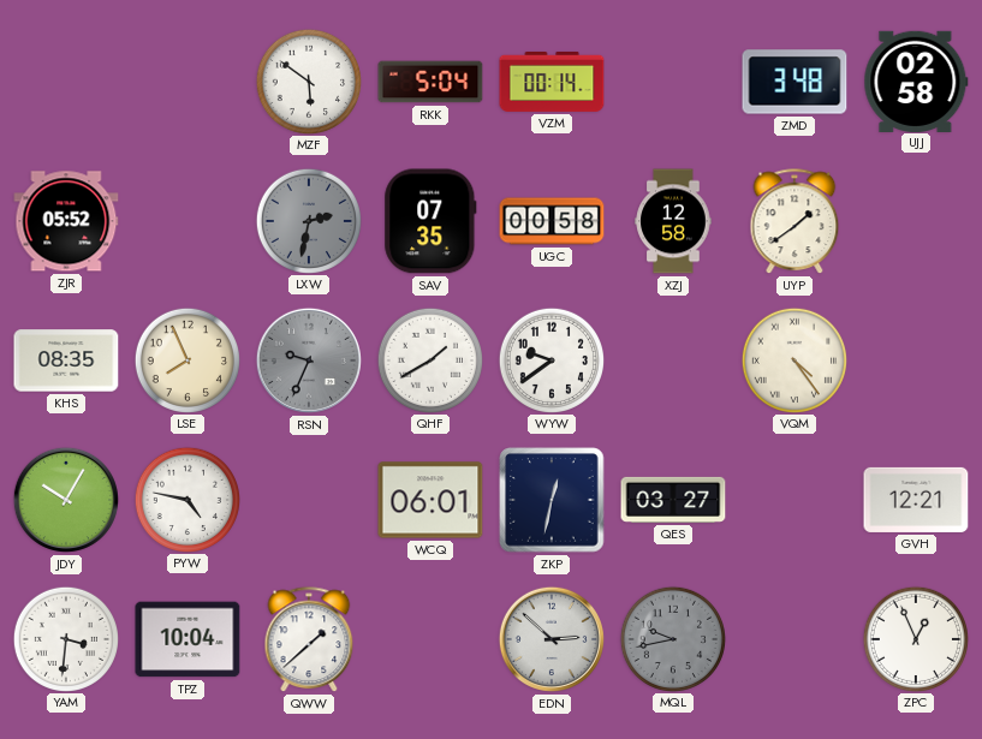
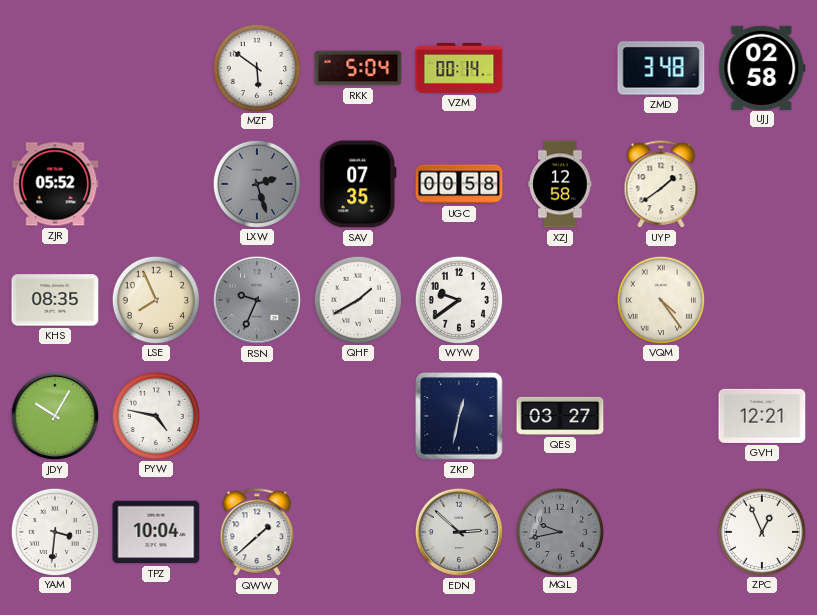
LXW: 2:32 -> 2:27 (256, 183)
WCQ: 06:01 -> none (430, 500)
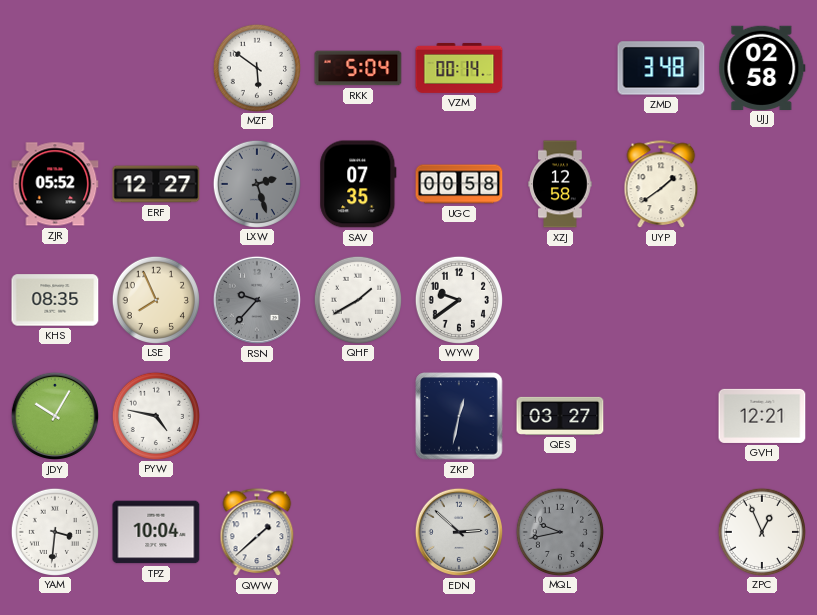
ERF: none -> 12:27 (156, 184)
RSN: 9:34 -> 9:37 (257, 300)
VQM: 4:24 -> none (660, 299)
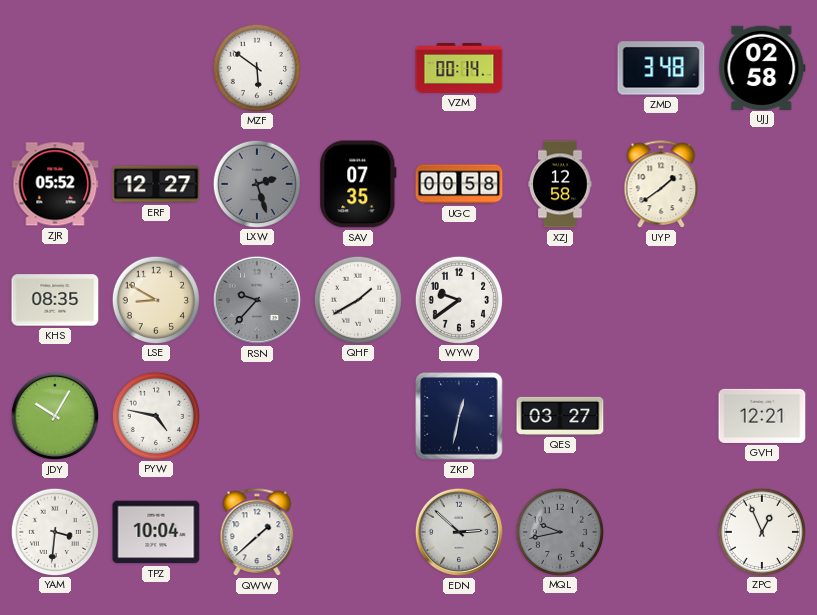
RKK: 5:04 -> none (358, 68)
LSE: 7:56 -> 8:50 (155, 299)
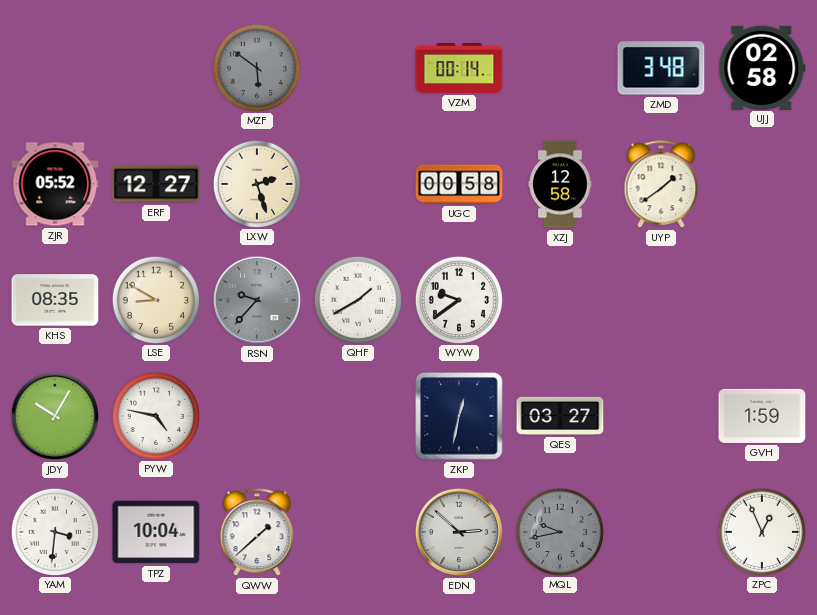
MZF dial: white -> grey (256, 67)
LXW dial: grey -> cream (256, 183)
SAV: 07:35 -> none (358, 184)
GVH: 12:21 -> 1:59 (762, 416)
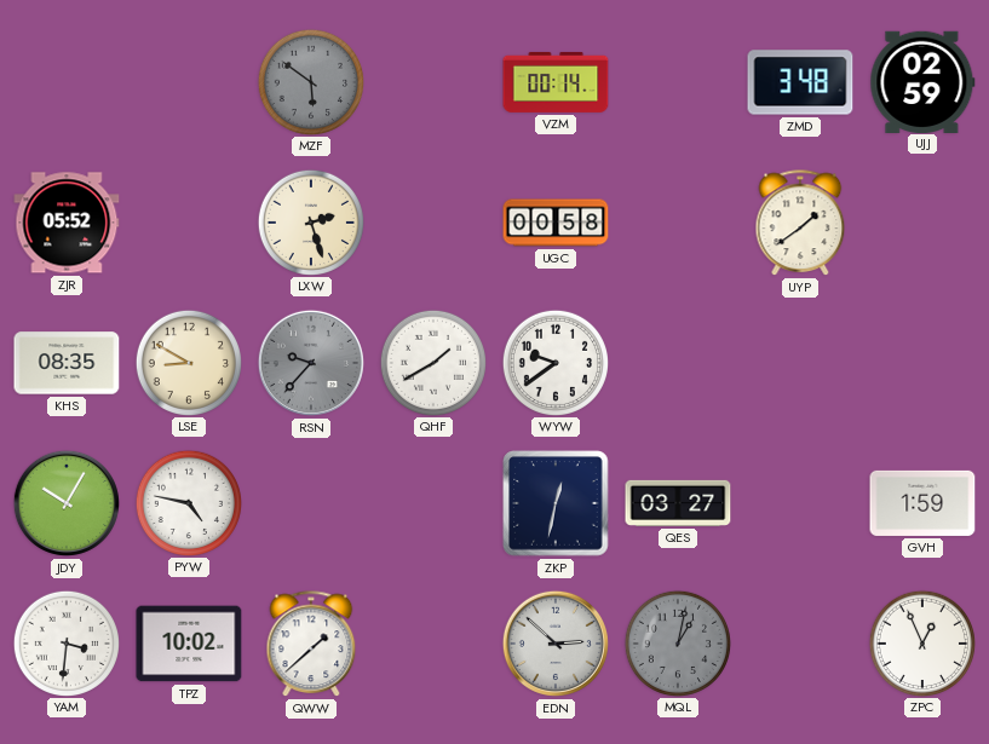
UJJ: 02:58 -> 02:59 (922, 81)
ERF: 12:27 -> none (156, 184)
XZJ: 12:58 -> none (560, 184)
TPZ: 10:04 -> 10:02 (189, 644)
MQL: 9:43 -> 1:02 (677, 642)
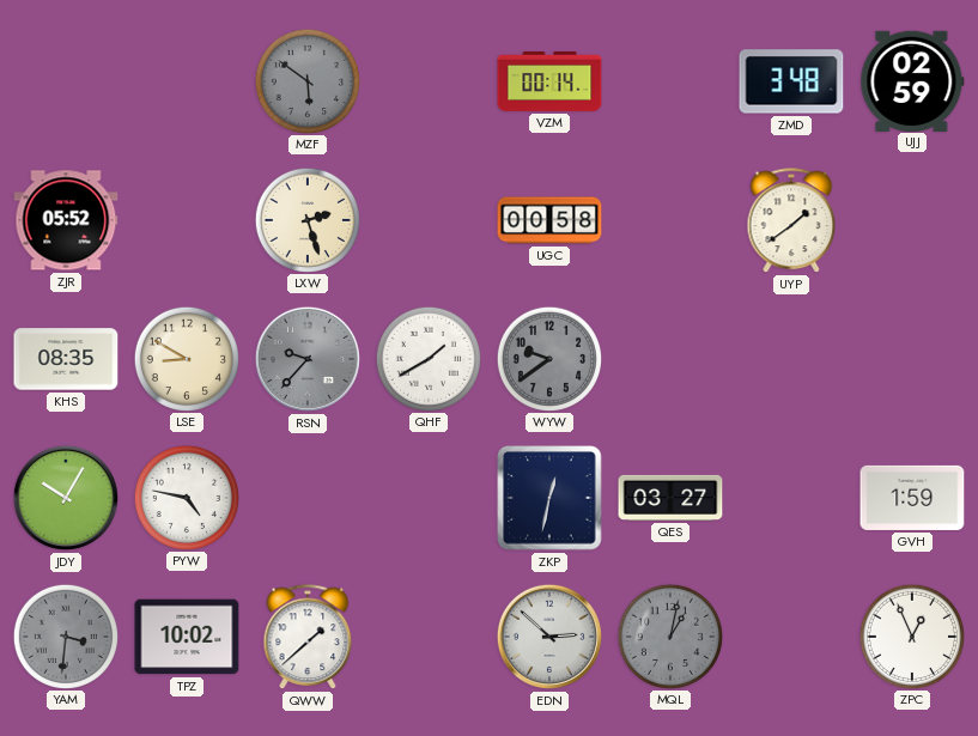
WYW dial: white -> grey (548, 358)
YAM dial: white -> grey (65, 635)
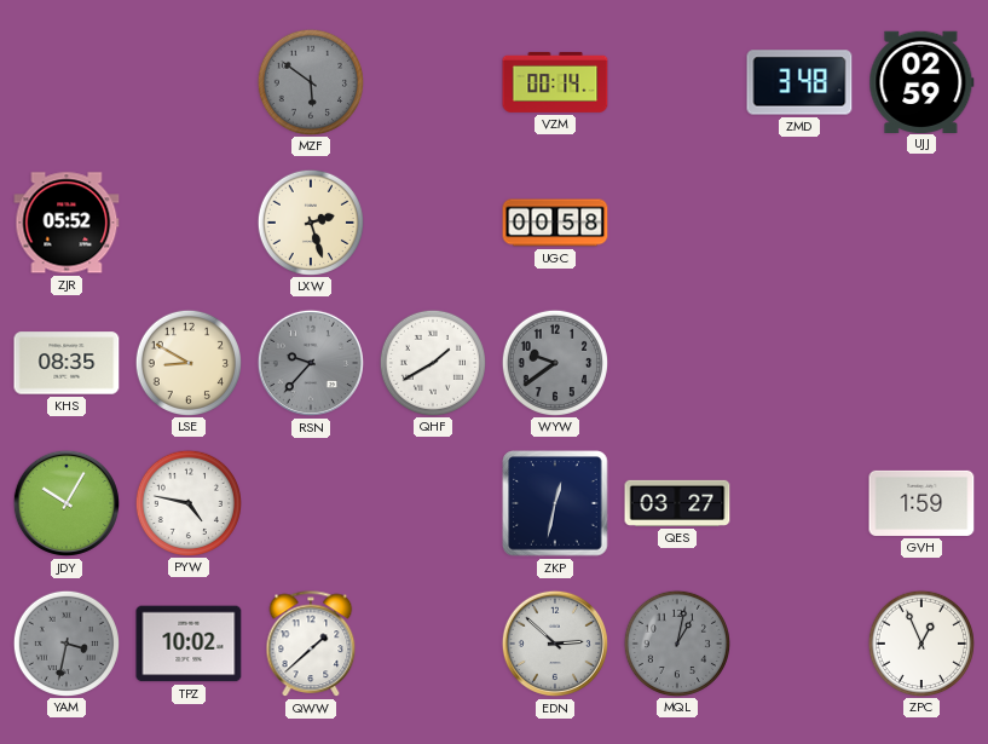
UYP: 1:39 -> none (791, 221)
YAM: 3:31 -> 3:32 (65, 642)
